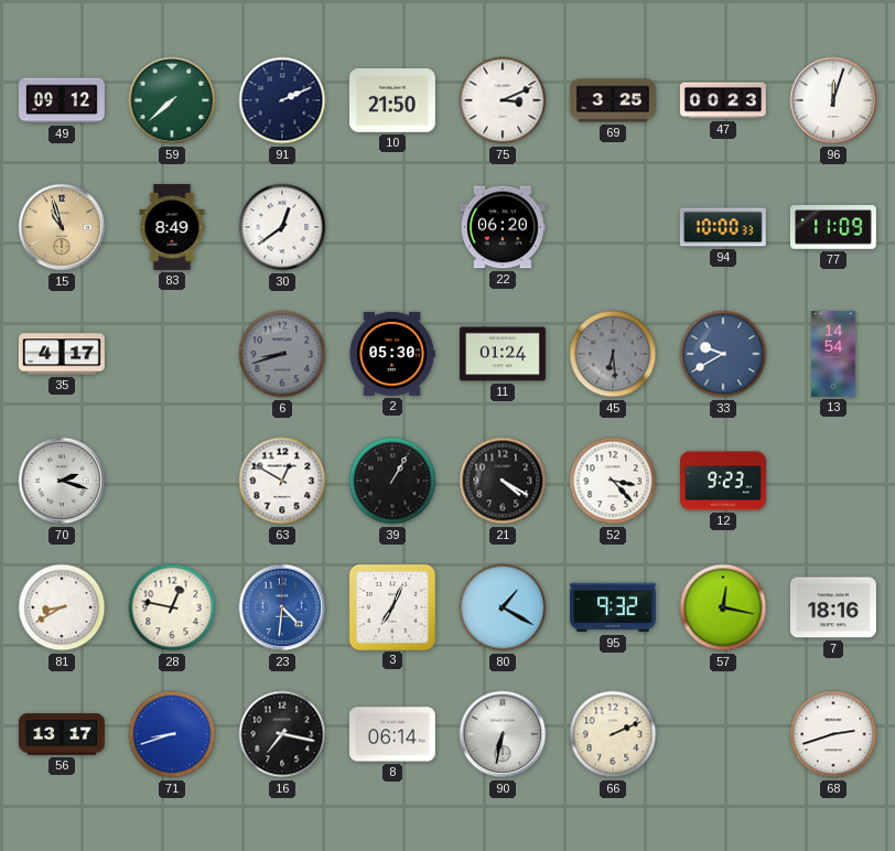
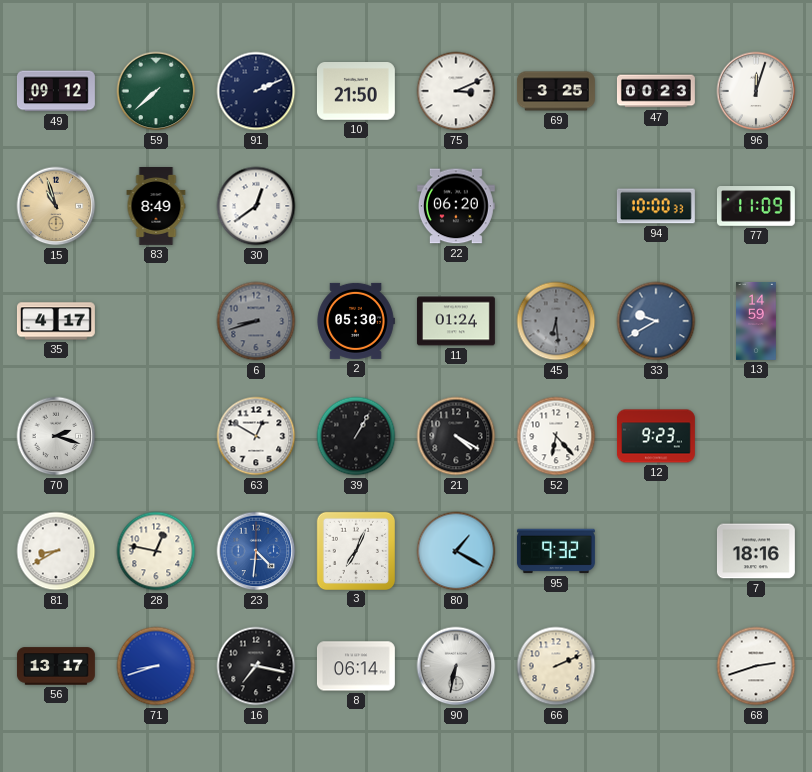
13: 14:54 -> 14:59 (756, 322)
52: 3:23 -> 6:23 (556, 436)
57: 12:17 -> none (723, 607)
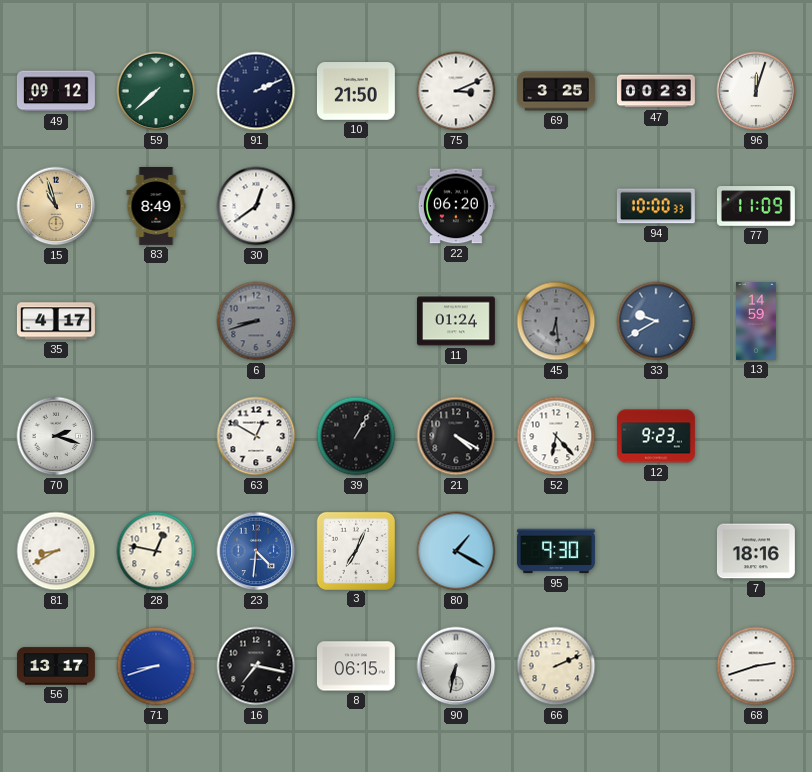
2: 05:30 -> none (356, 321)
95: 9:32 -> 9:30 (556, 551)
8: 06:14 -> 06:15 (356, 666)
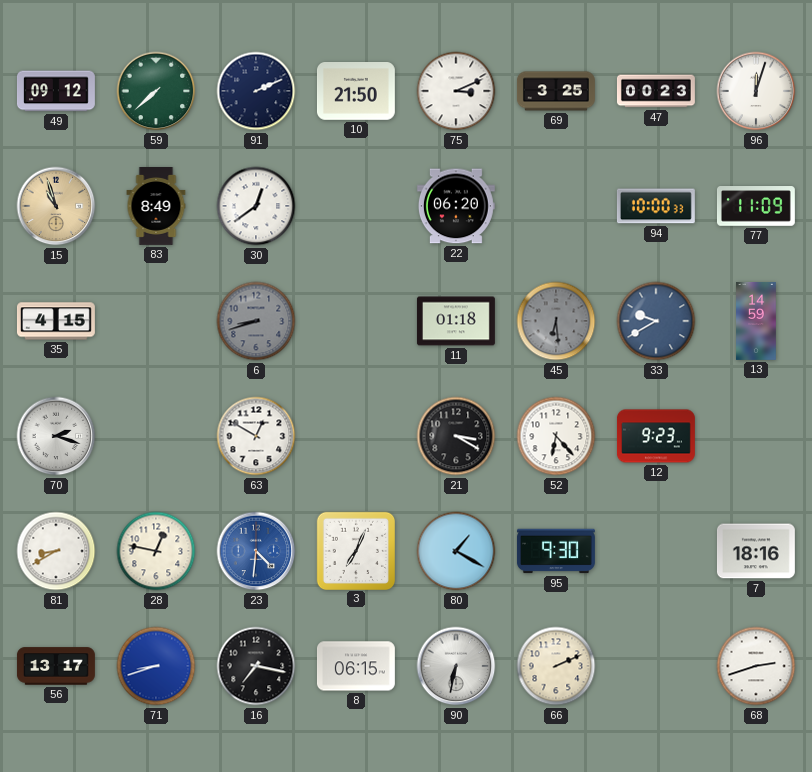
35: 4:17 -> 4:15 (56, 321)
11: 01:24 -> 01:18 (456, 321)
39: 1:05 -> none (356, 436)
21: 4:20 -> 3:20 (456, 436)
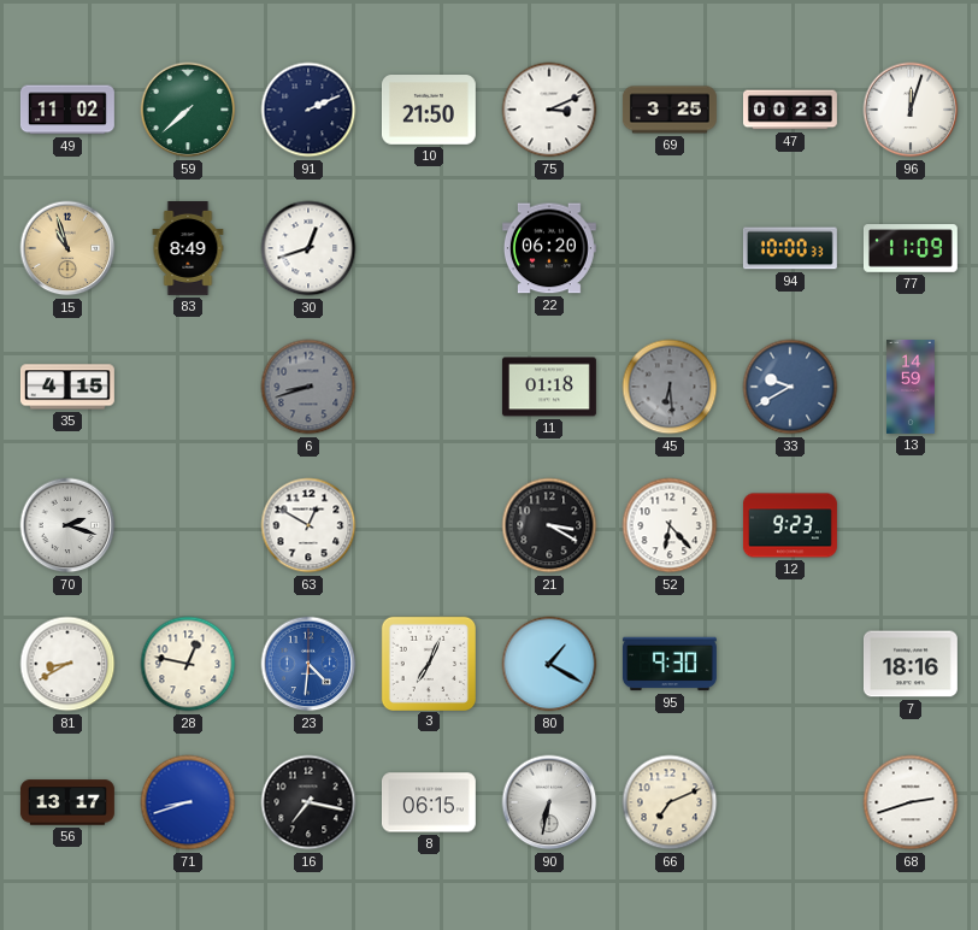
49: 09:12 -> 11:02 (67, 110)
30: 12:39 -> 12:42 (308, 248)
66: 2:11 -> 7:11 (670, 802)
